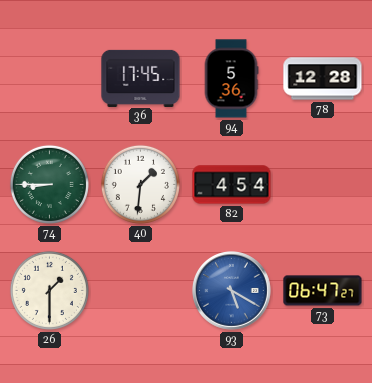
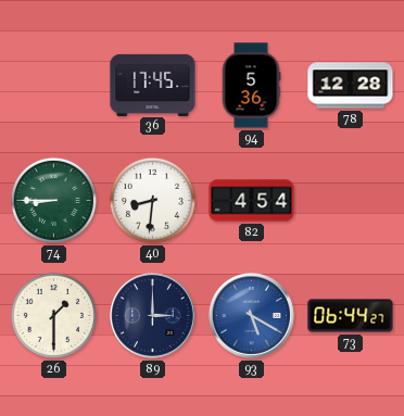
40: 1:31 -> 8:31 (152, 200)
89: none -> 3:00 (153, 316)
73: 06:47 -> 06:44 (351, 316)
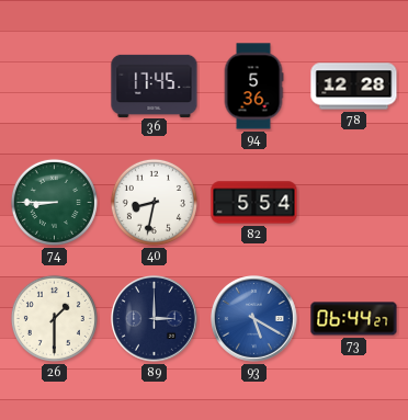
40: 8:31 -> 8:32 (154, 202)
82: 4:54 -> 5:54 (254, 203)
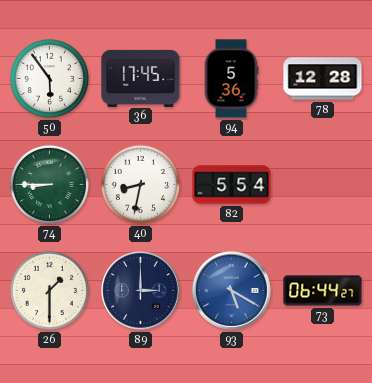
50: none -> 5:54 (49, 78)
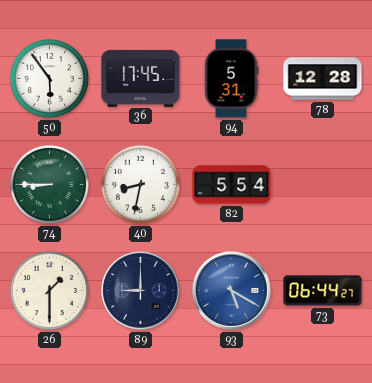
94: 5:36 -> 5:31 (231, 79)
89: 3:00 -> 9:00 (141, 291)
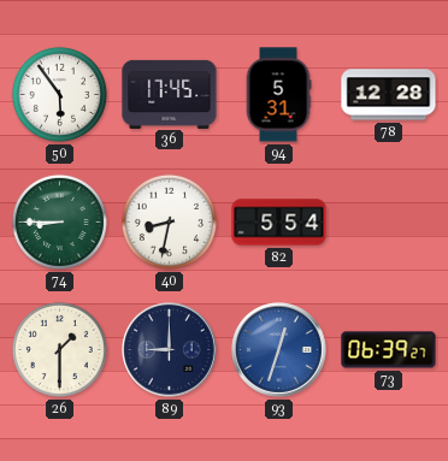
93: 5:20 -> 12:33 (279, 350)
73: 06:44 -> 06:39 (389, 350)
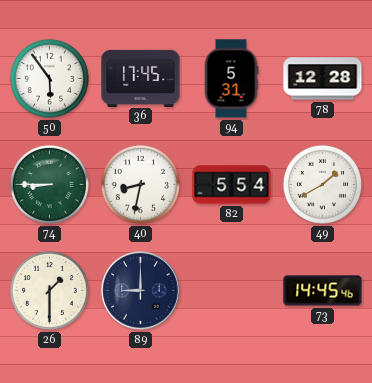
49: none -> 1:40 (322, 184)
93: 12:33 -> none (279, 350)
73: 06:39 -> 14:45 (323, 291)
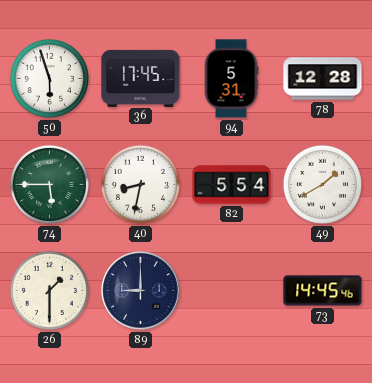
50: 5:54 -> 5:57 (49, 78)
74: 8:45 -> 5:45 (49, 184)
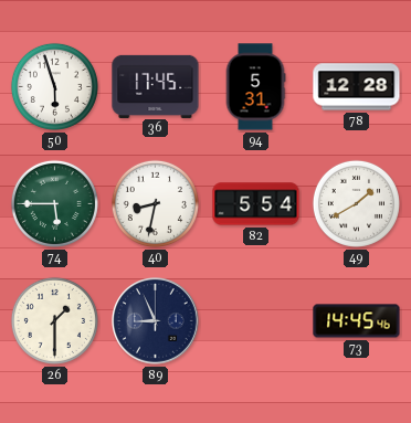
89: 9:00 -> 8:56 (156, 321)
